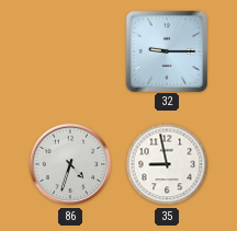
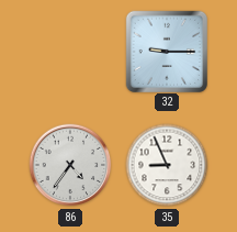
86: 4:33 -> 4:36 (70, 165)
35: 8:58 -> 8:56 (167, 165)
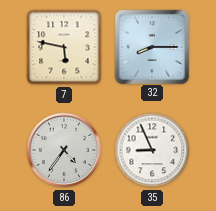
7: none -> 5:47 (64, 47)
32: 9:15 -> 8:15 (151, 46)
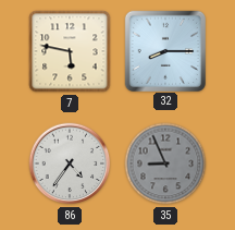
35 dial: white -> grey (165, 164)
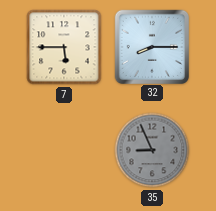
7: 5:47 -> 5:45 (64, 47)
86: 4:36 -> none (70, 164)
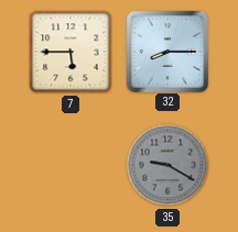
35: 8:56 -> 9:20 (167, 165)
